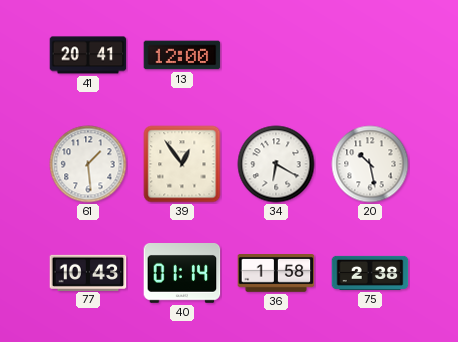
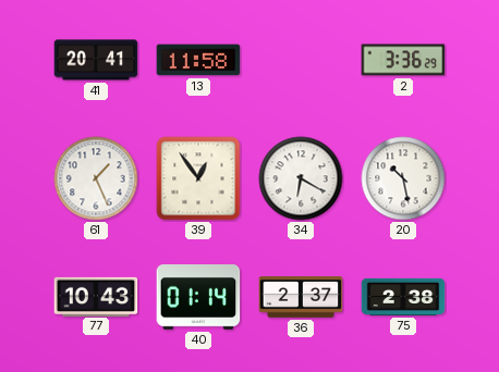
13: 12:00 -> 11:58 (198, 60)
2: none -> 3:36 (403, 60)
61: 1:29 -> 1:26 (96, 178)
36: 1:58 -> 2:37 (301, 298)
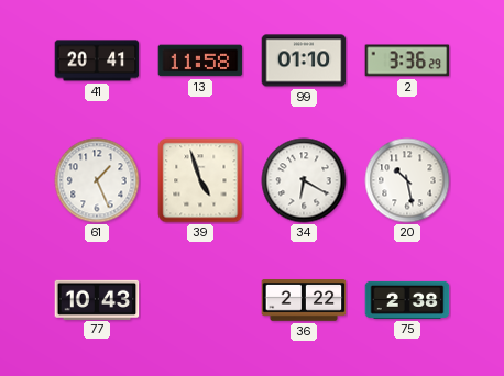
99: none -> 01:10 (304, 60)
39: 12:54 -> 4:57 (200, 180)
40: 01:14 -> none (198, 298)
36: 2:37 -> 2:22 (304, 301)
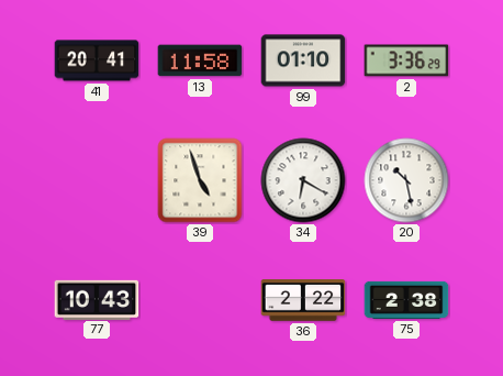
61: 1:26 -> none (97, 180)
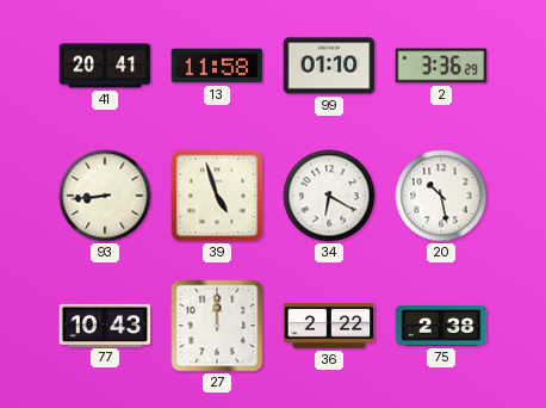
93: none -> 8:44 (105, 196)
27: none -> 12:00 (217, 326)
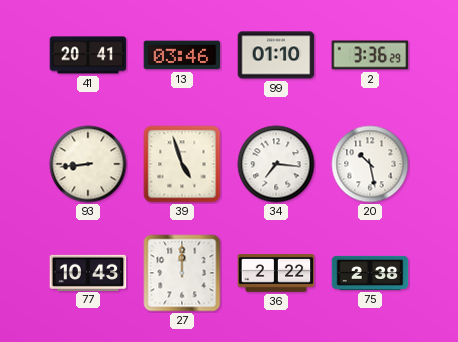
13: 11:58 -> 03:46 (182, 55)
34: 6:20 -> 7:16 (276, 164)
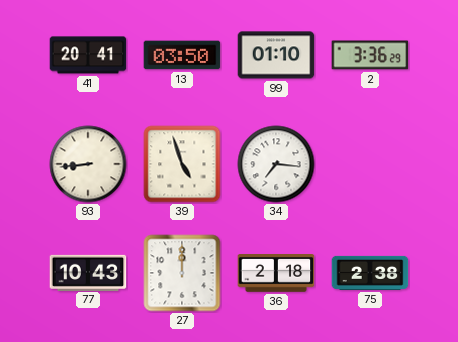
13: 03:46 -> 03:50 (182, 55)
20: 10:28 -> none (370, 164)
36: 2:22 -> 2:18 (276, 274)
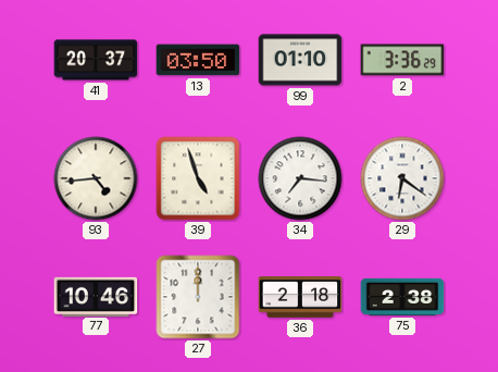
41: 20:41 -> 20:37 (96, 60)
93: 8:44 -> 4:44 (96, 178)
29: none -> 6:21 (402, 178)
77: 10:43 -> 10:46 (96, 296)
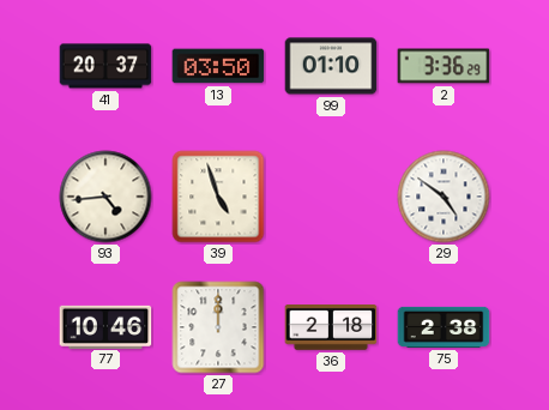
34: 7:16 -> none (300, 178)
29: 6:21 -> 4:51 (444, 197)
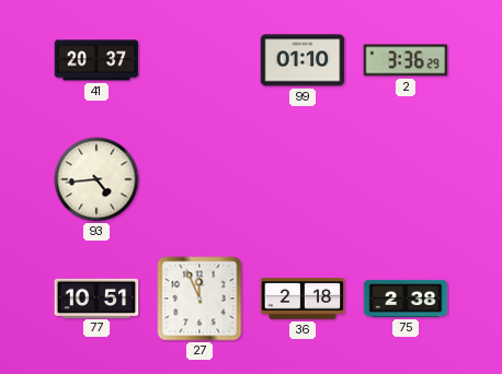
13: 03:50 -> none (218, 66)
39: 4:57 -> none (218, 197)
29: 4:51 -> none (444, 197)
77: 10:46 -> 10:51 (96, 297)
27: 12:00 -> 11:56 (199, 299)
